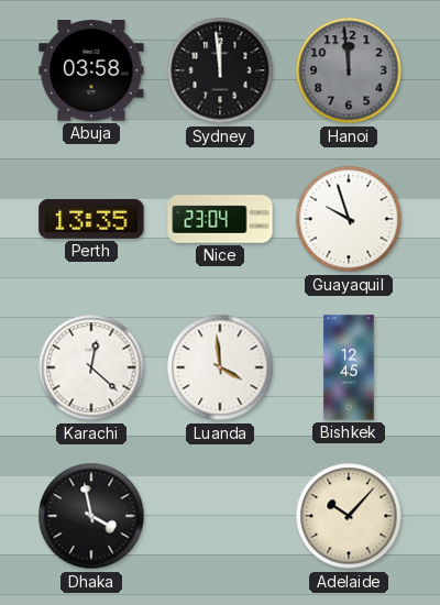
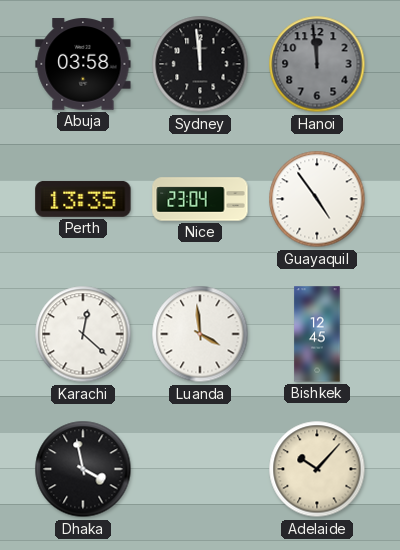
Guayaquil: 9:57 -> 4:54 (317, 199)
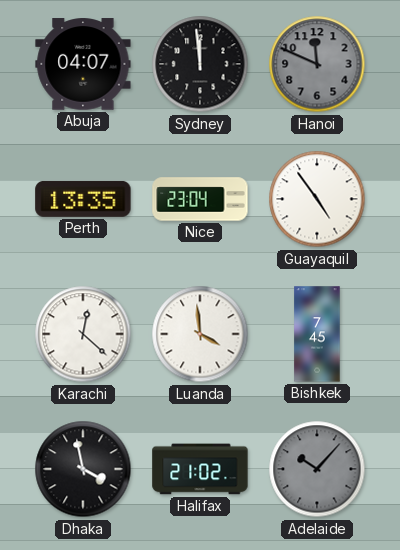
Abuja: 03:58 -> 04:07 (83, 64)
Hanoi: 11:59 -> 11:49 (317, 64)
Bishkek: 12:45 -> 7:45 (317, 334)
Halifax: none -> 21:02 (200, 469)
Adelaide dial: cream -> grey (317, 469)
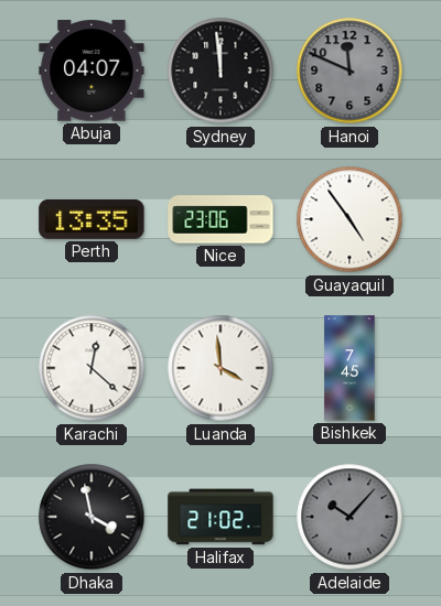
Nice: 23:04 -> 23:06 (220, 219)
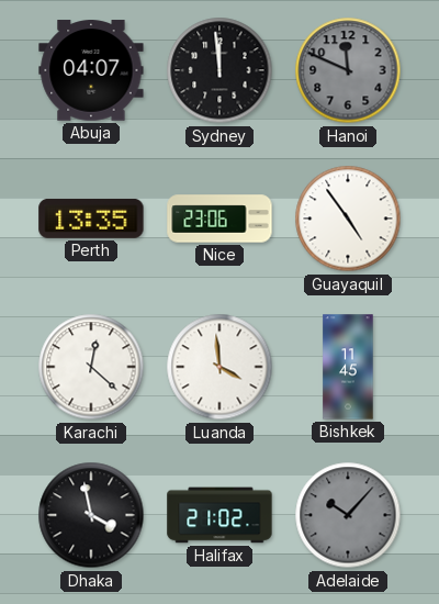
Bishkek: 7:45 -> 11:45 (348, 367)
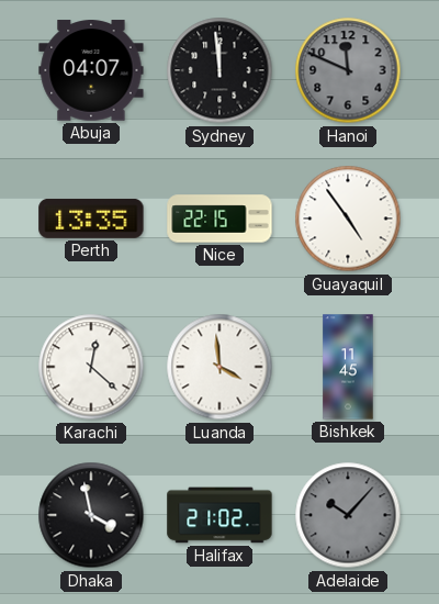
Nice: 23:06 -> 22:15 (219, 219)
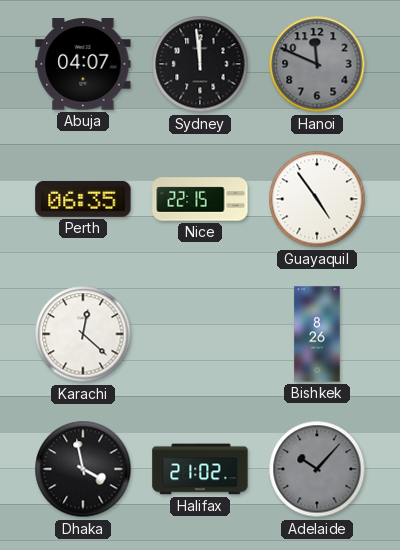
Perth: 13:35 -> 06:35 (83, 199)
Luanda: 3:59 -> none (219, 367)
Bishkek: 11:45 -> 8:26 (317, 334)
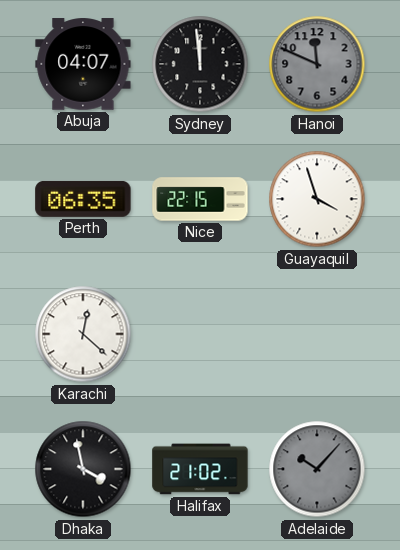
Guayaquil: 4:54 -> 3:57 (317, 199)
Bishkek: 8:26 -> none (317, 334)
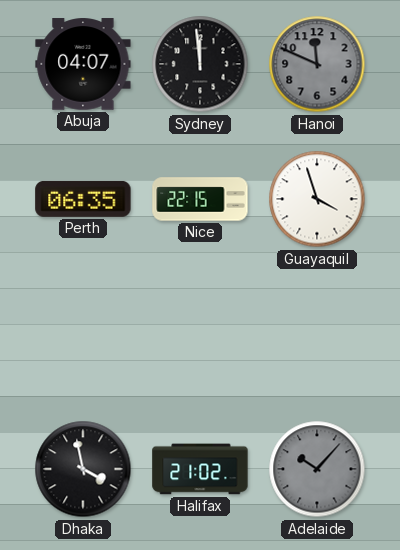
Karachi: 12:22 -> none (83, 334)
